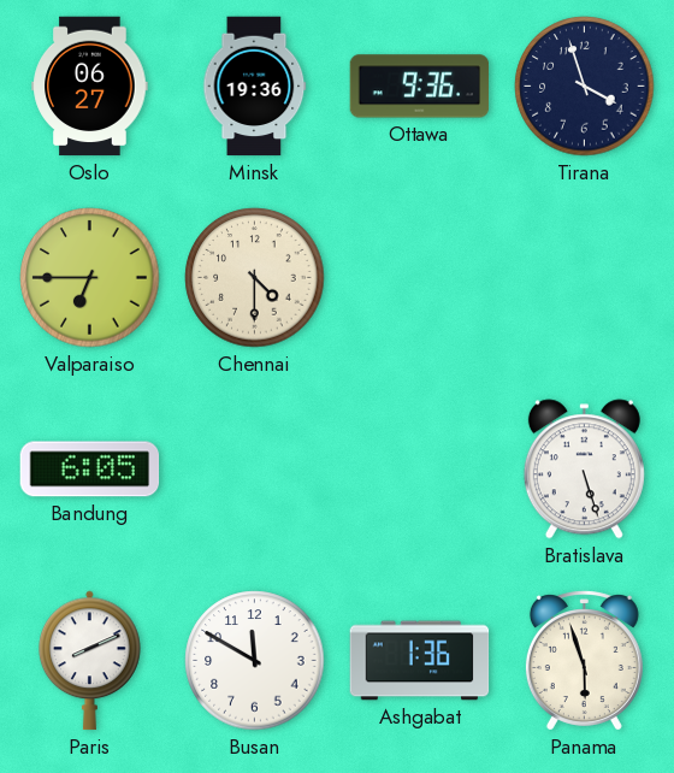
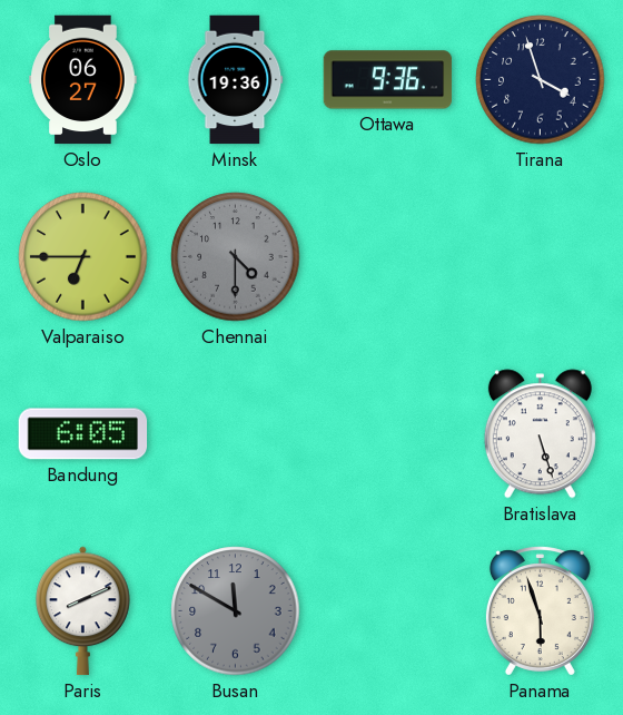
Chennai dial: cream -> grey (236, 257)
Busan dial: white -> grey (236, 611)
Ashgabat: 1:36 -> none (420, 661)
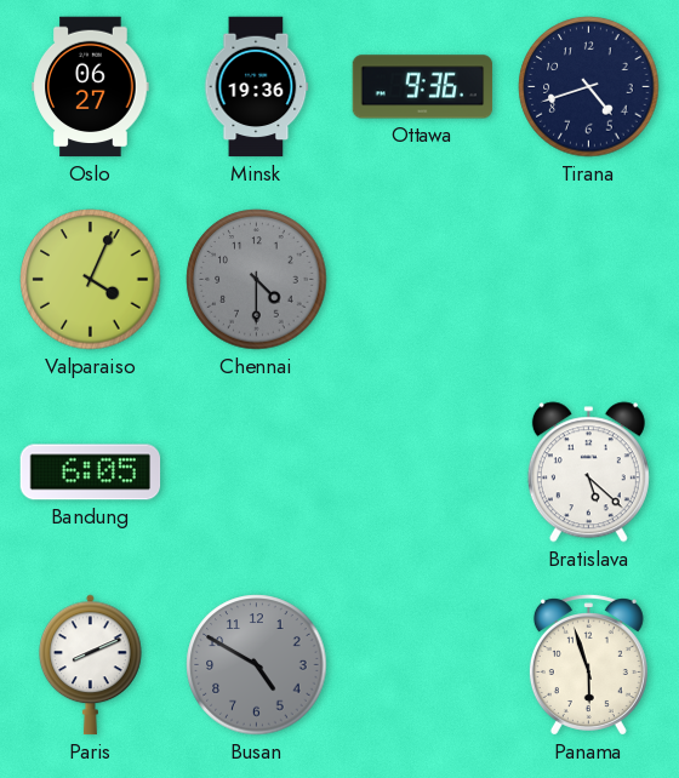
Tirana: 3:57 -> 4:42 (589, 87)
Valparaiso: 6:45 -> 4:04 (91, 280)
Bratislava: 5:27 -> 5:22 (588, 473)
Busan: 11:50 -> 4:50 (257, 665)
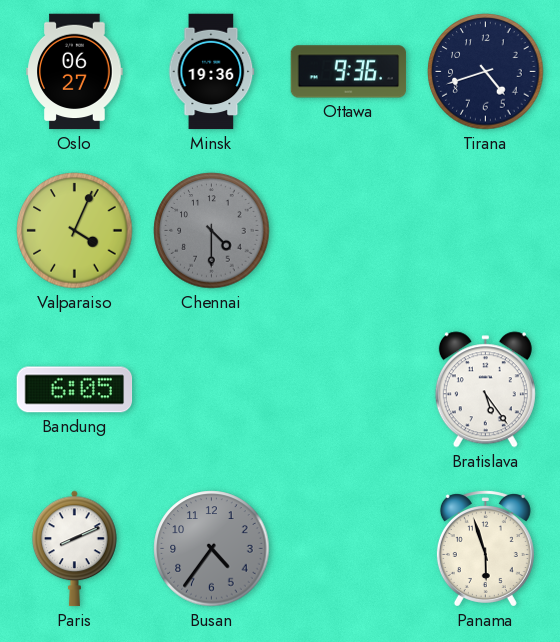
Bratislava: 5:22 -> 5:24 (485, 390)
Busan: 4:50 -> 4:36 (212, 549)
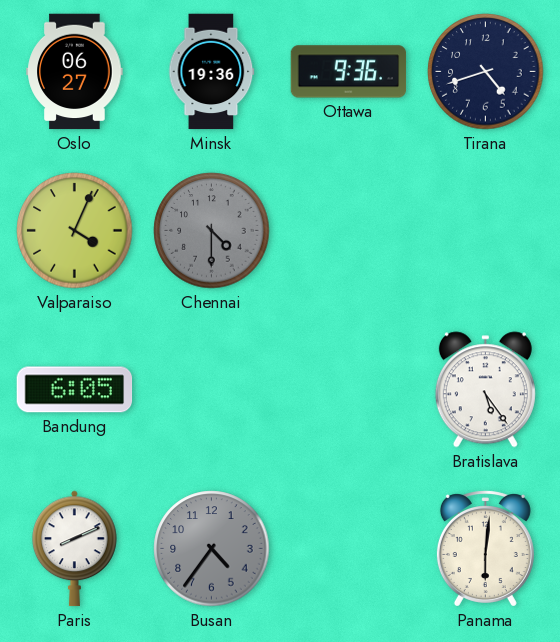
Panama: 5:57 -> 6:01 (485, 549)
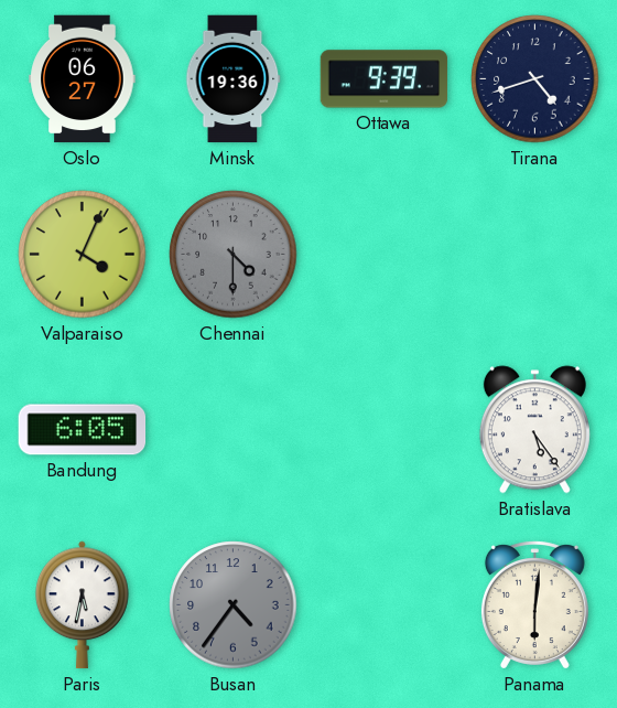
Ottawa: 9:36 -> 9:39 (385, 79)
Paris: 8:11 -> 5:32 (83, 605)
